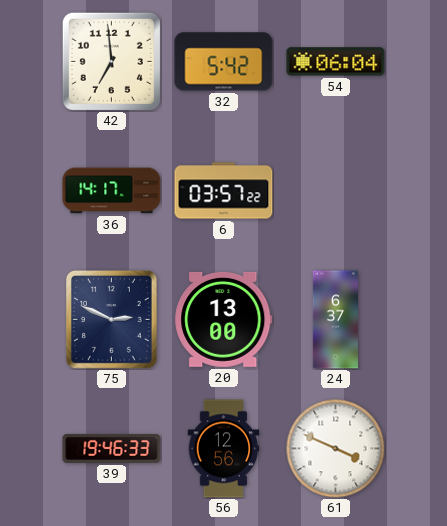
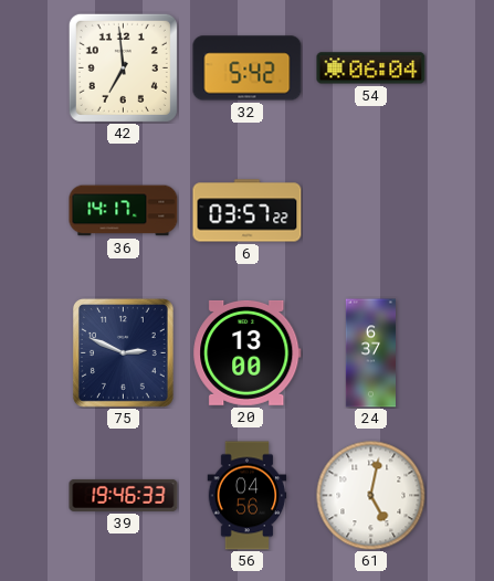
56: 12:56 -> 04:56 (248, 496)
61: 3:49 -> 5:02 (371, 496)
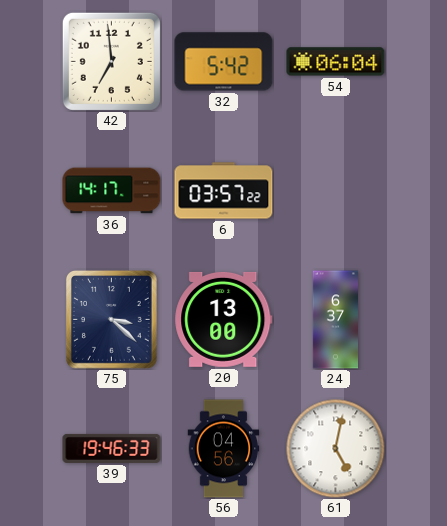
75: 2:49 -> 3:22 (111, 319)
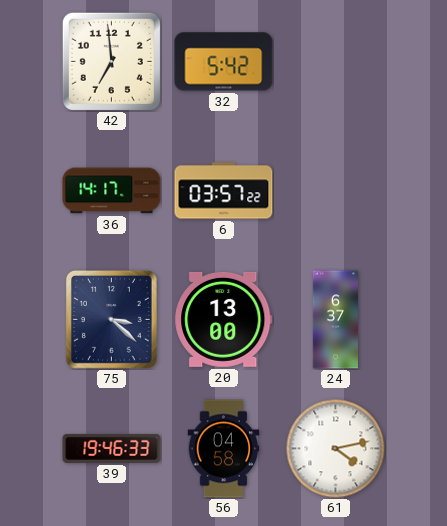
54: 06:04 -> none (336, 62)
56: 04:56 -> 04:58 (224, 449)
61: 5:02 -> 4:13 (336, 449)
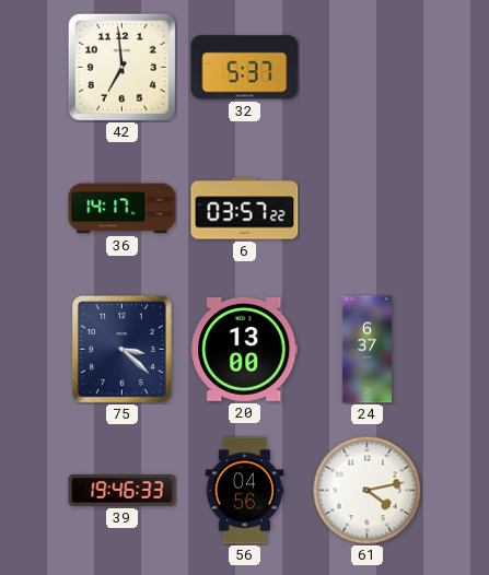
32: 5:42 -> 5:37 (245, 68)
56: 04:58 -> 04:56 (245, 491)
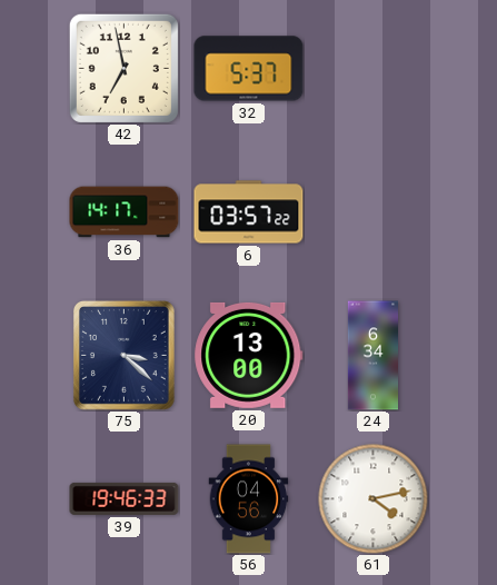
42: 6:59 -> 6:58 (123, 68)
24: 6:37 -> 6:34 (372, 356)
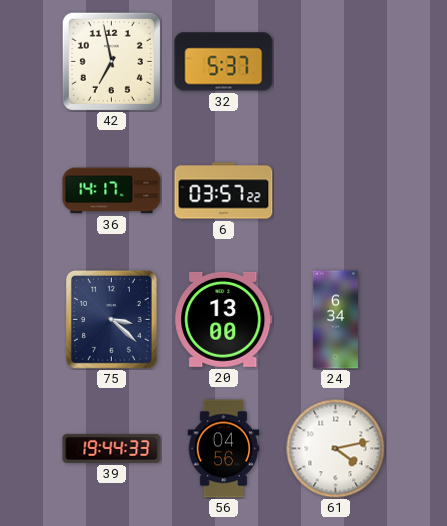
39: 19:46 -> 19:44 (112, 448)
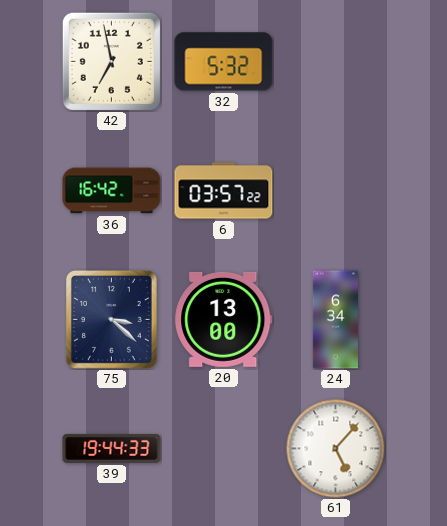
32: 5:37 -> 5:32 (224, 62)
36: 14:17 -> 16:42 (112, 191)
56: 04:56 -> none (224, 449)
61: 4:13 -> 5:07 (336, 449)
